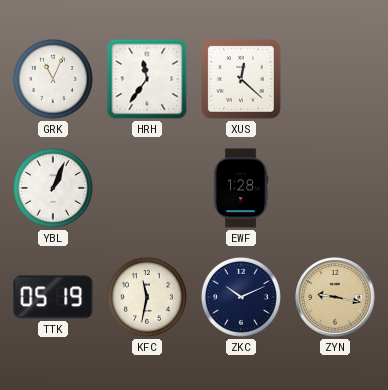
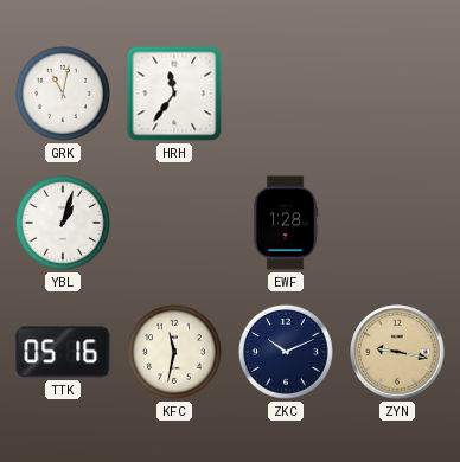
GRK: 11:04 -> 11:02 (63, 94)
XUS: 12:22 -> none (242, 80)
YBL: 1:04 -> 1:03 (63, 223)
TTK: 05:19 -> 05:16 (63, 352)
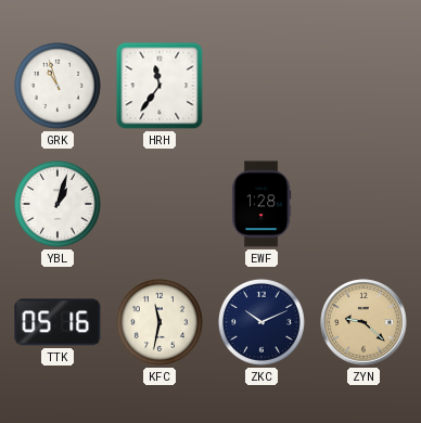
GRK: 11:02 -> 10:57 (58, 86)
ZYN: 9:17 -> 9:22 (363, 322)
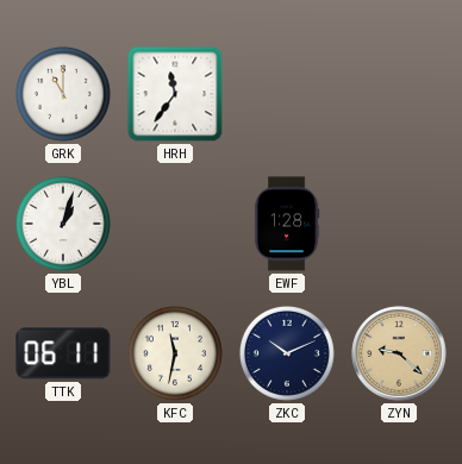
GRK: 10:57 -> 11:00 (63, 94)
TTK: 05:16 -> 06:11 (63, 353)
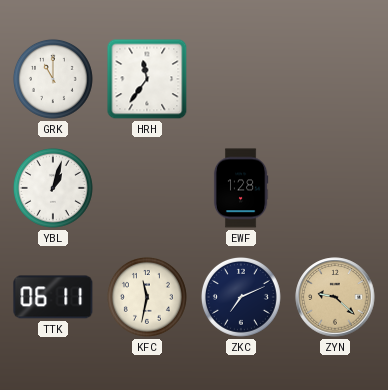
ZKC: 10:11 -> 7:11 (241, 297)
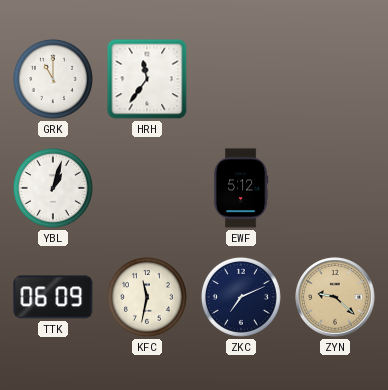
EWF: 1:28 -> 5:12 (241, 188)
TTK: 06:11 -> 06:09 (53, 297)
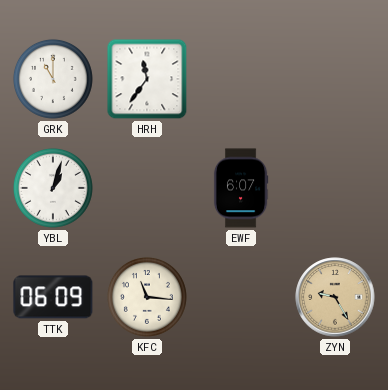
EWF: 5:12 -> 6:07 (241, 188)
KFC: 11:32 -> 11:16 (147, 297)
ZKC: 7:11 -> none (241, 297)
ZYN: 9:22 -> 9:25 (335, 297)
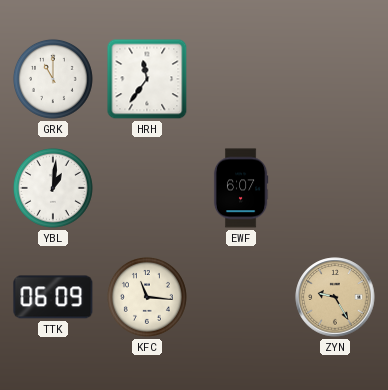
YBL: 1:03 -> 1:01 (53, 188)
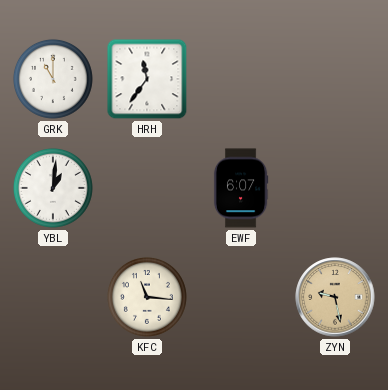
TTK: 06:09 -> none (53, 297)
ZYN: 9:25 -> 9:28 (335, 297)
